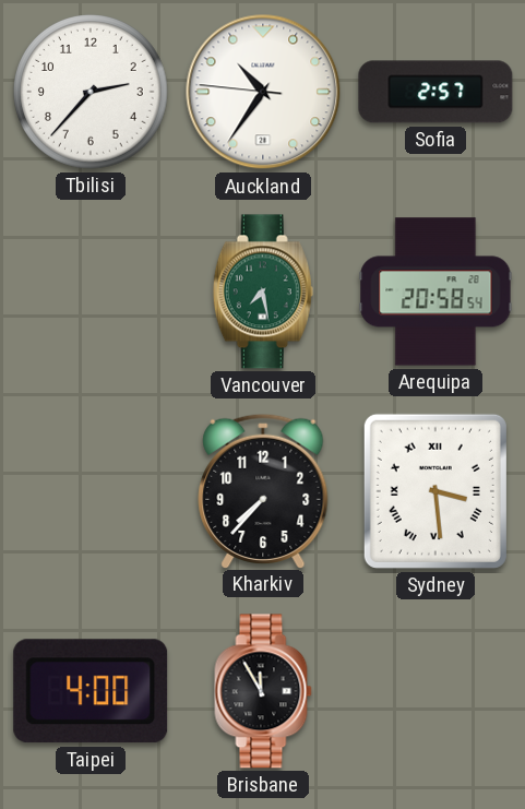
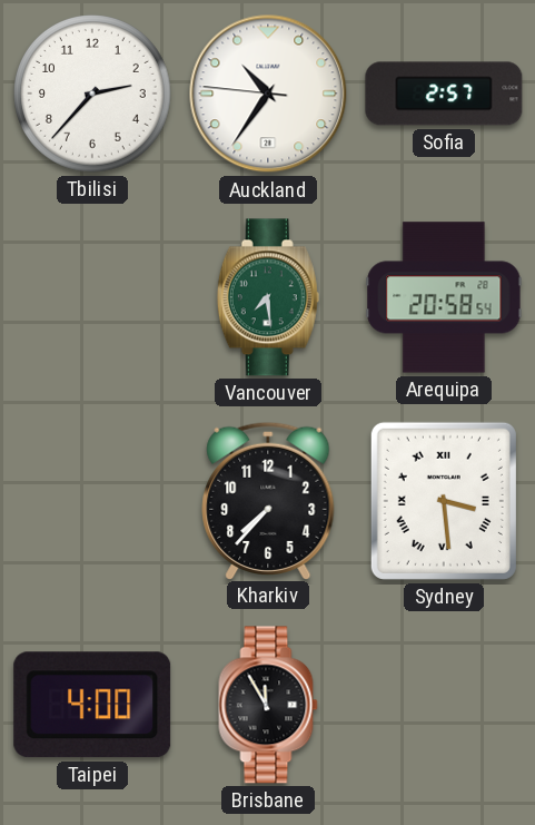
Vancouver: 7:28 -> 7:29 (268, 297)
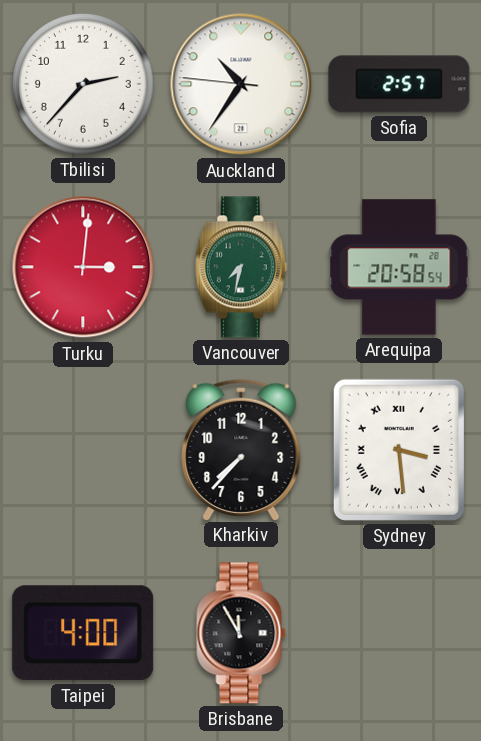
Turku: none -> 3:01 (83, 267)
Vancouver: 7:29 -> 7:32 (241, 267)
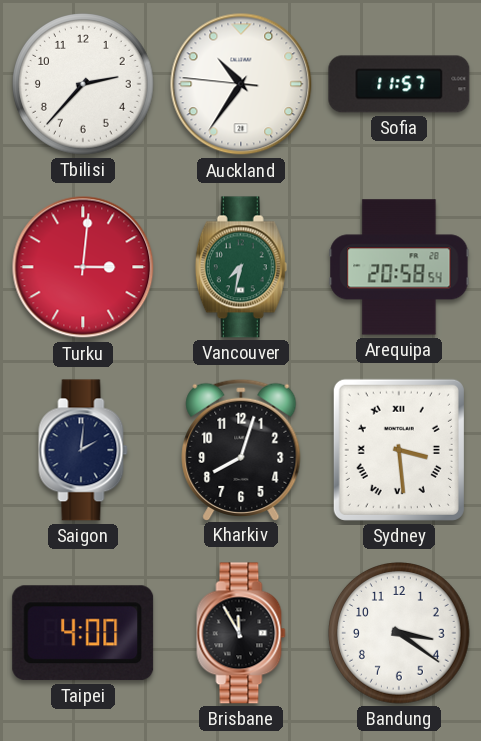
Sofia: 2:57 -> 11:57 (399, 84)
Saigon: none -> 2:01 (83, 450)
Kharkiv: 7:37 -> 8:03 (241, 449)
Bandung: none -> 3:21 (399, 633)
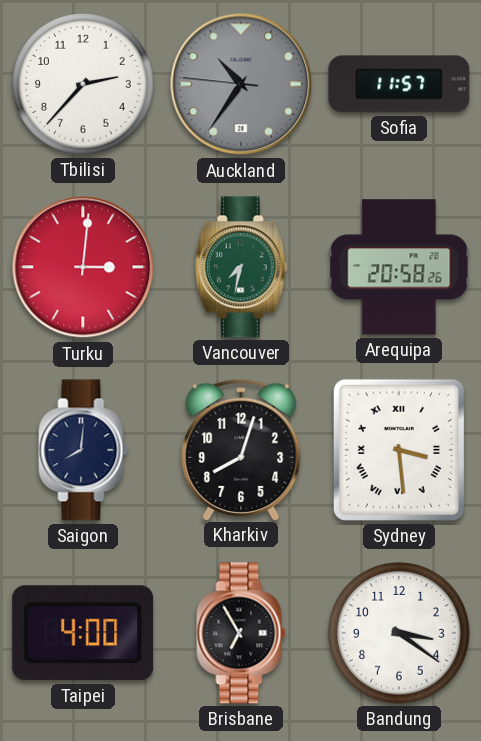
Auckland dial: white -> grey (241, 84)
Arequipa: 20:58:54 -> 20:58:26 (399, 267)
Saigon: 2:01 -> 8:01 (83, 450)
Brisbane: 11:55 -> 6:55 (241, 633)
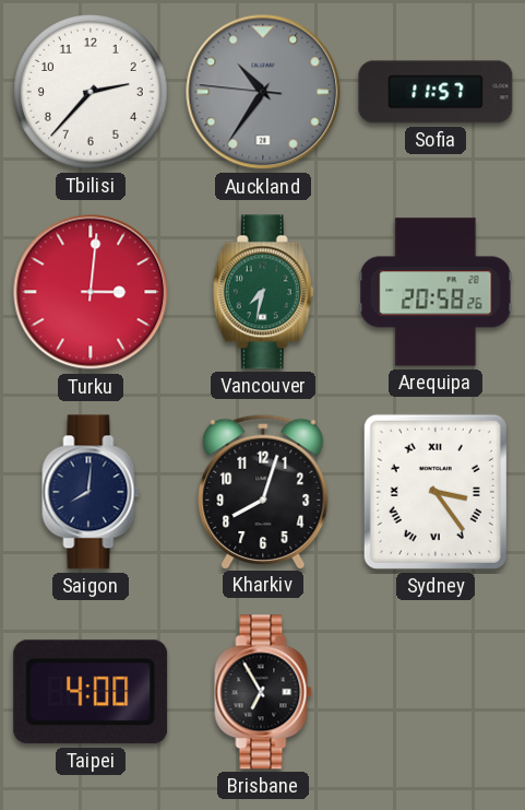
Sydney: 3:29 -> 3:24 (435, 492)
Bandung: 3:21 -> none (399, 633)
